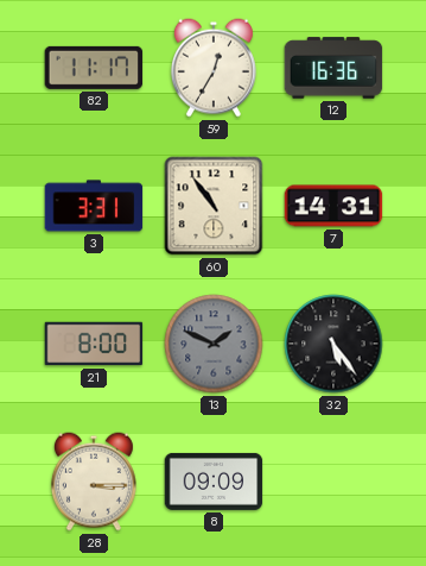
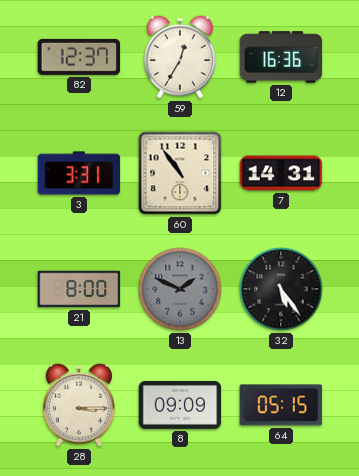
82: 11:17 -> 12:37 (79, 57)
64: none -> 05:15 (281, 405)
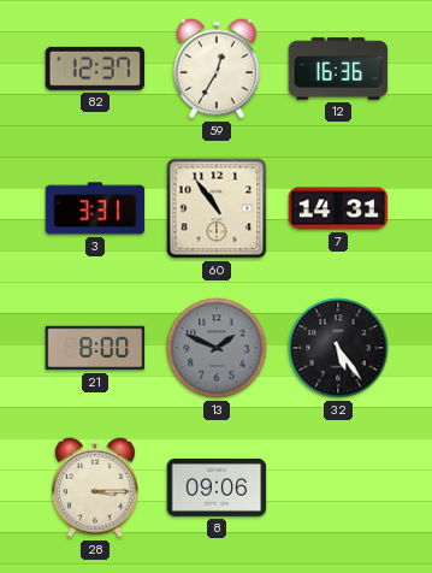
8: 09:09 -> 09:06 (217, 488)
64: 05:15 -> none (281, 405)
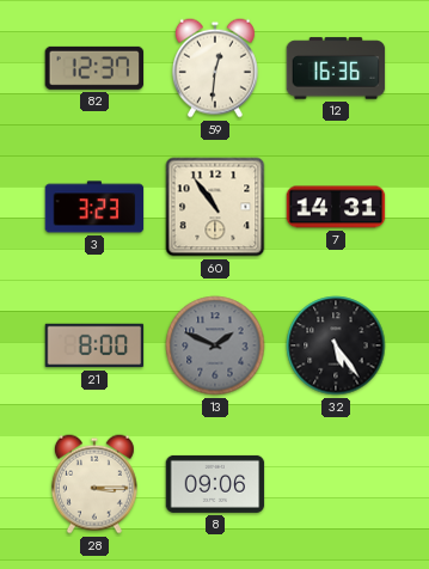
59: 12:35 -> 12:31 (215, 68)
3: 3:31 -> 3:23 (94, 207)
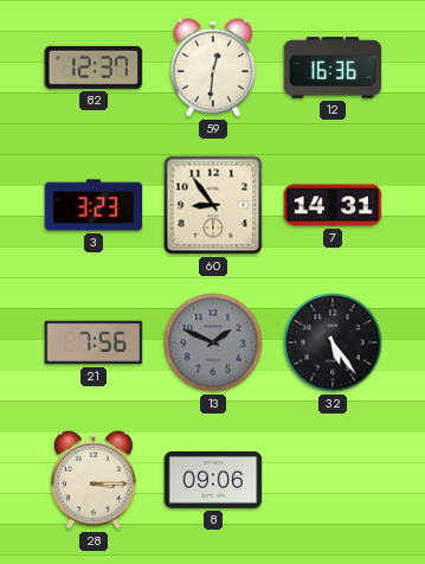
60: 10:54 -> 8:54 (213, 205)
21: 8:00 -> 7:56 (94, 342)
